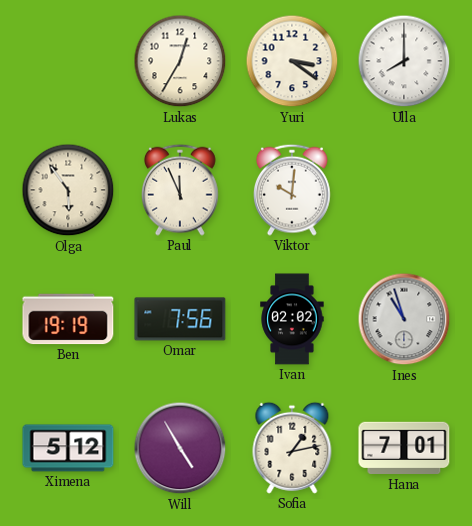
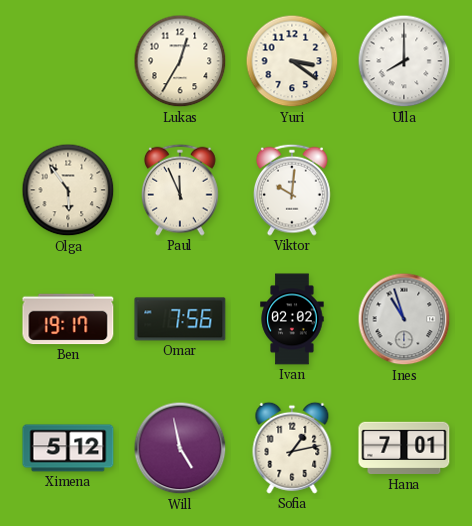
Ben: 19:19 -> 19:17 (68, 319)
Will: 4:55 -> 4:58 (180, 448)
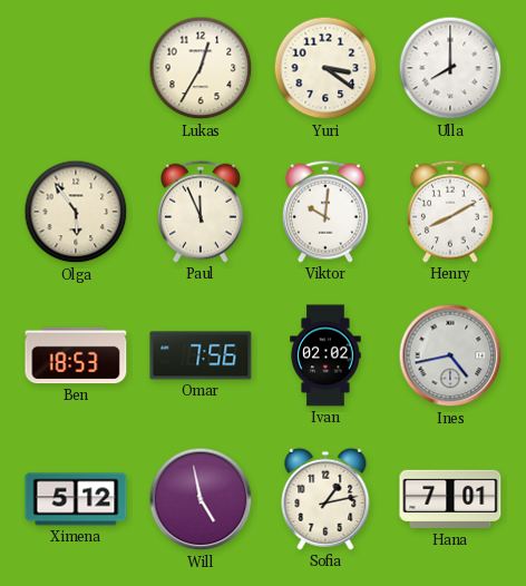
Henry: none -> 8:10 (451, 212)
Ben: 19:17 -> 18:53 (76, 355)
Ines: 10:57 -> 4:43 (450, 355)
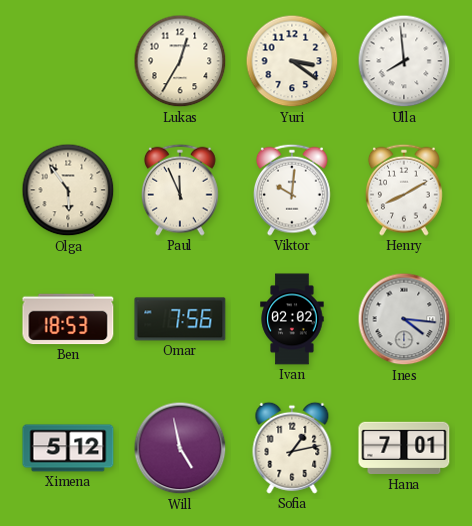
Ulla: 8:00 -> 7:59 (404, 61)
Ines: 4:43 -> 4:16 (404, 319)
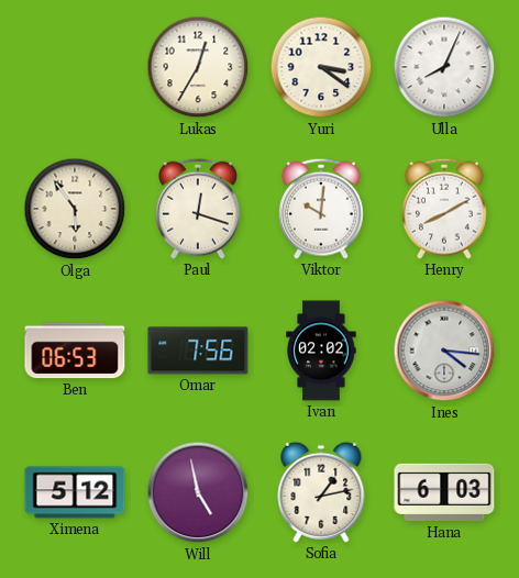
Ulla: 7:59 -> 8:04 (444, 67)
Paul: 11:56 -> 12:18 (199, 209)
Ben: 18:53 -> 06:53 (75, 351)
Hana: 7:01 -> 6:03 (444, 492)
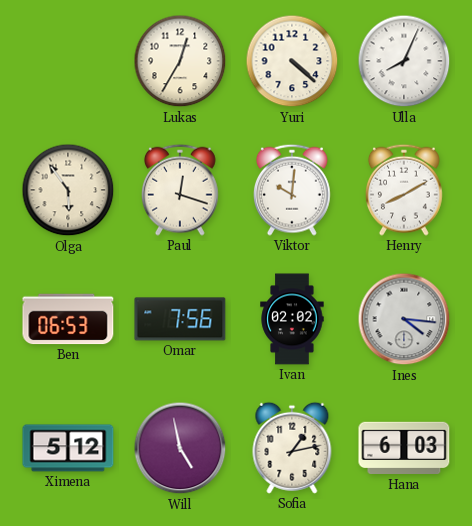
Yuri: 3:21 -> 4:22 (292, 61)
